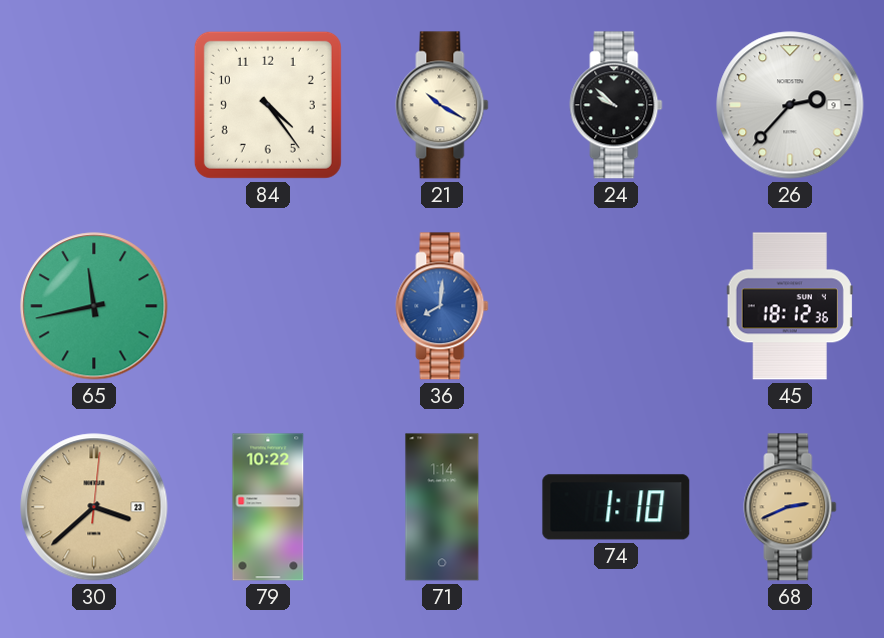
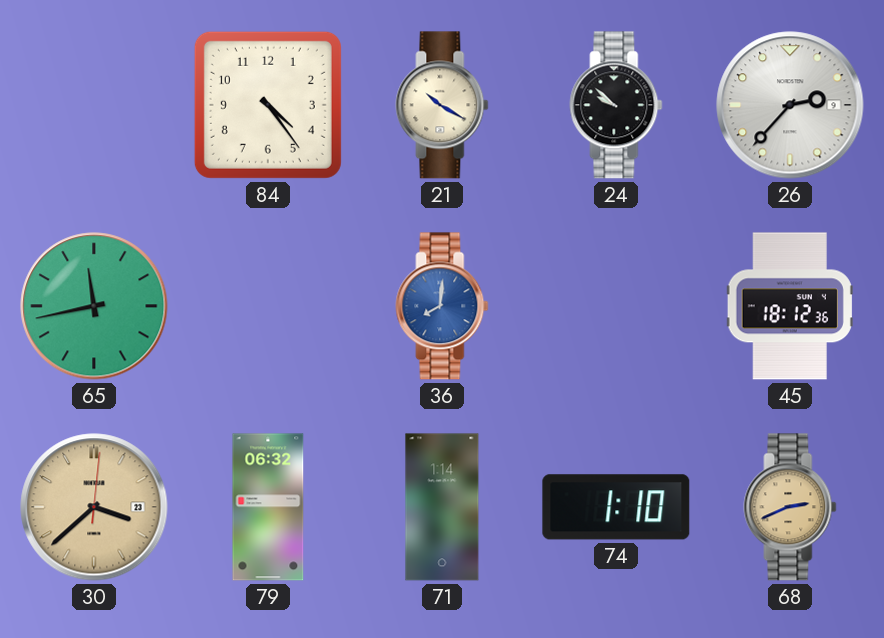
79: 10:22 -> 06:32 (268, 507)
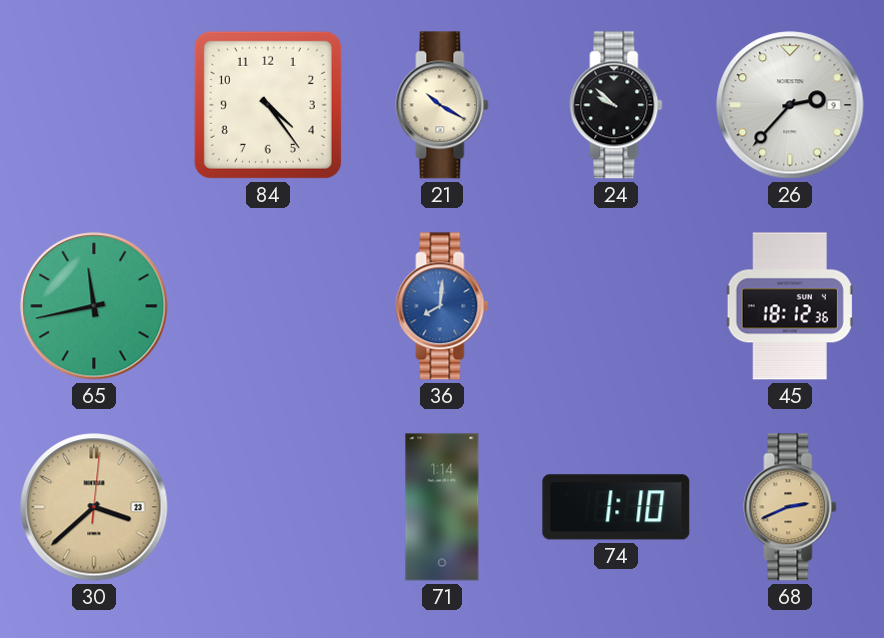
79: 06:32 -> none (268, 507)
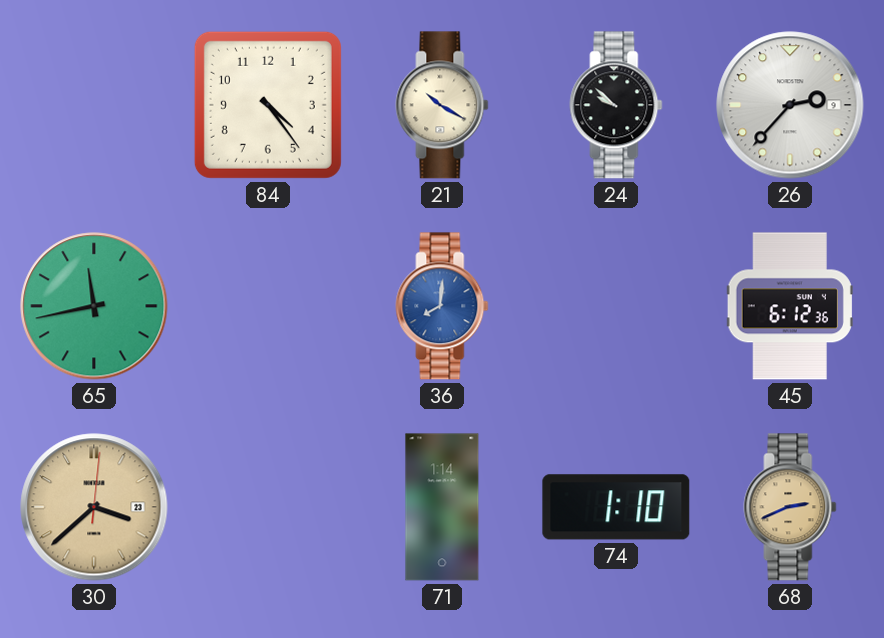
45: 18:12 -> 6:12 (790, 306)
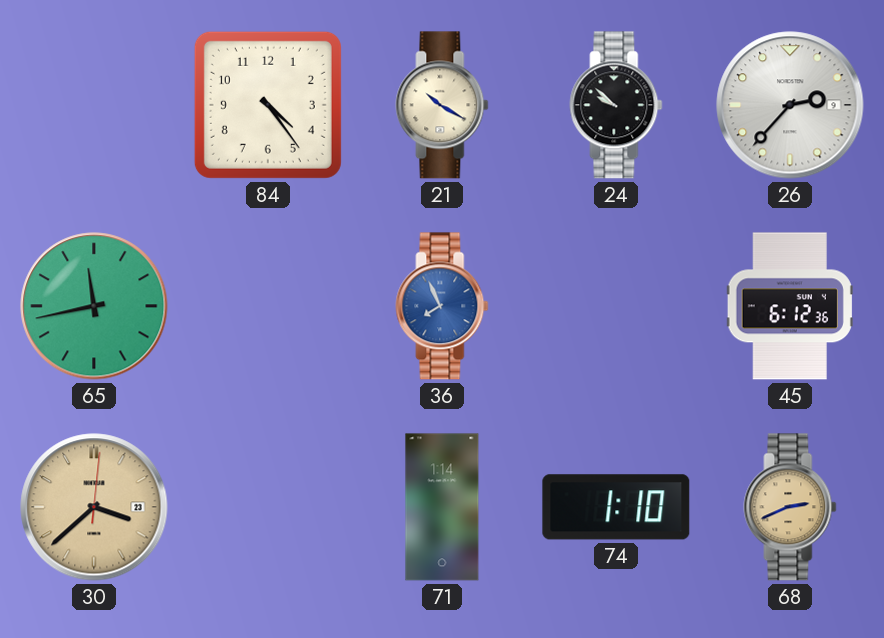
36: 8:01 -> 7:56 (442, 306)
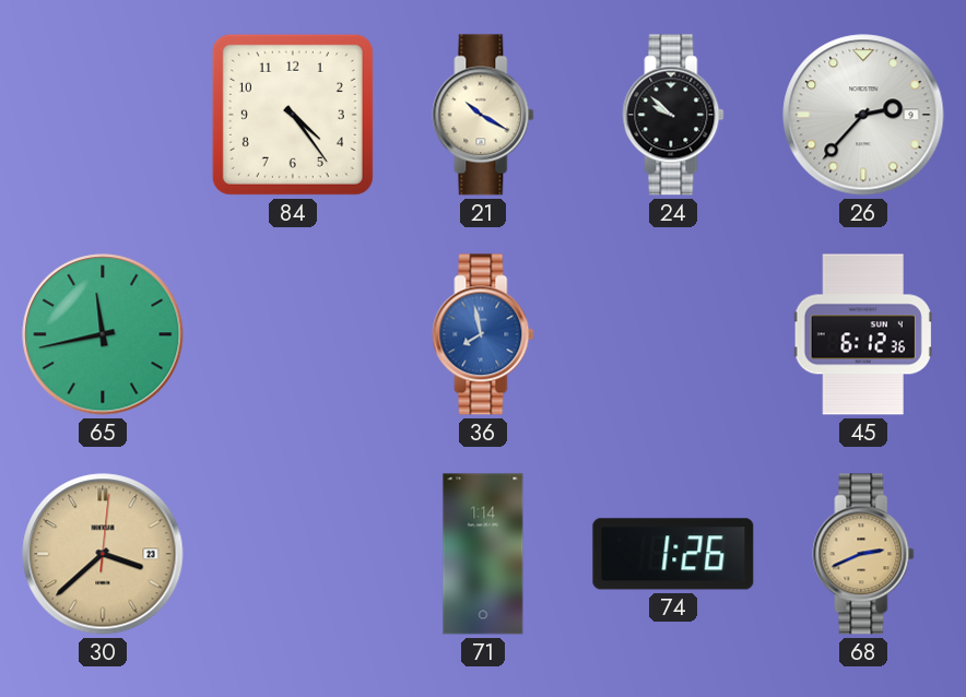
36: 7:56 -> 7:58 (483, 334)
74: 1:10 -> 1:26 (673, 554)
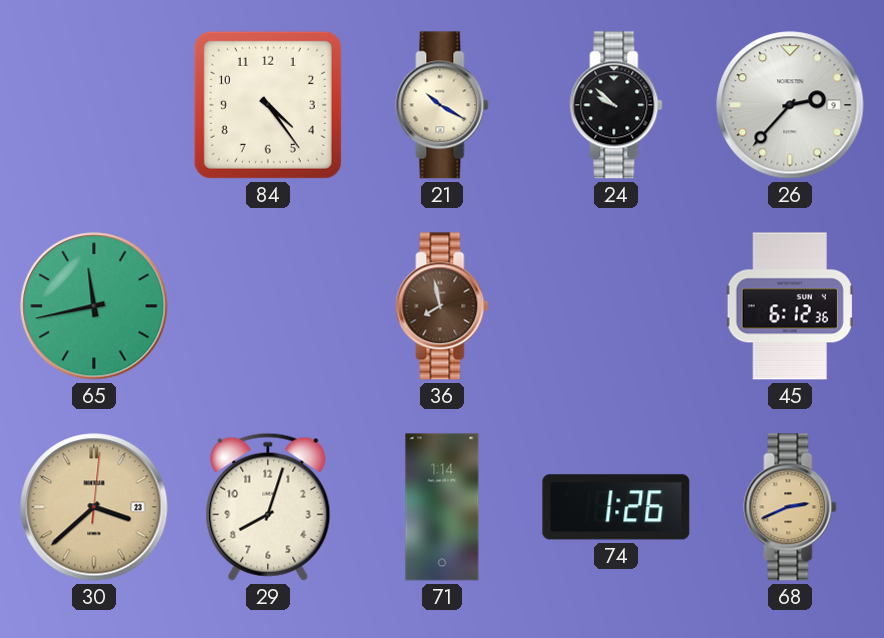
36 dial: blue -> brown (442, 306)
29: none -> 8:03 (268, 507)
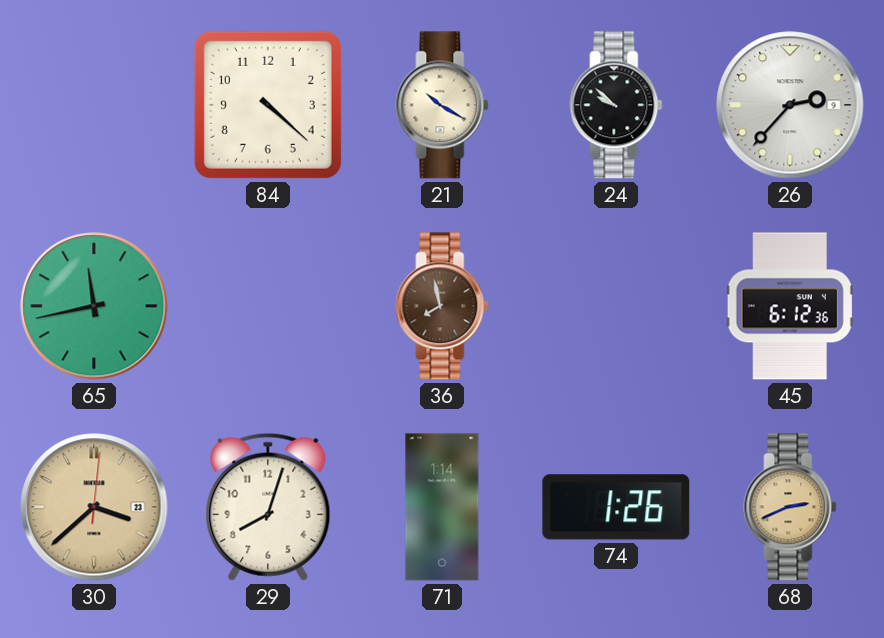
84: 4:24 -> 4:22 (268, 105)
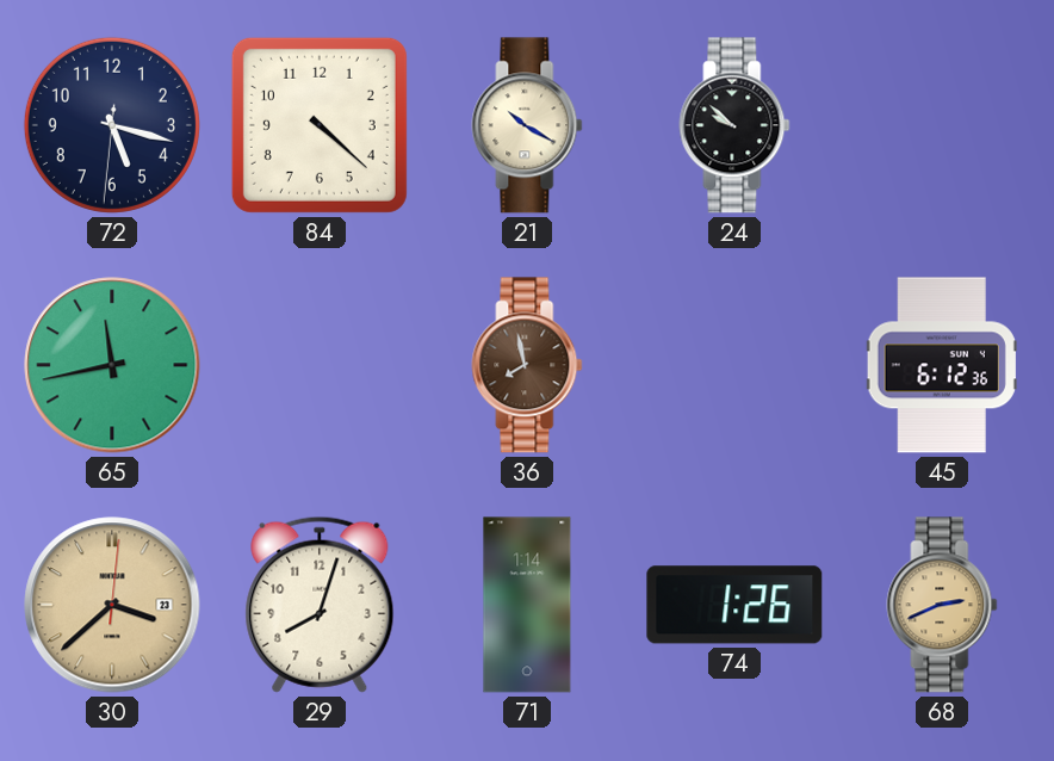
72: none -> 5:17 (112, 125)
26: 2:37 -> none (790, 105)
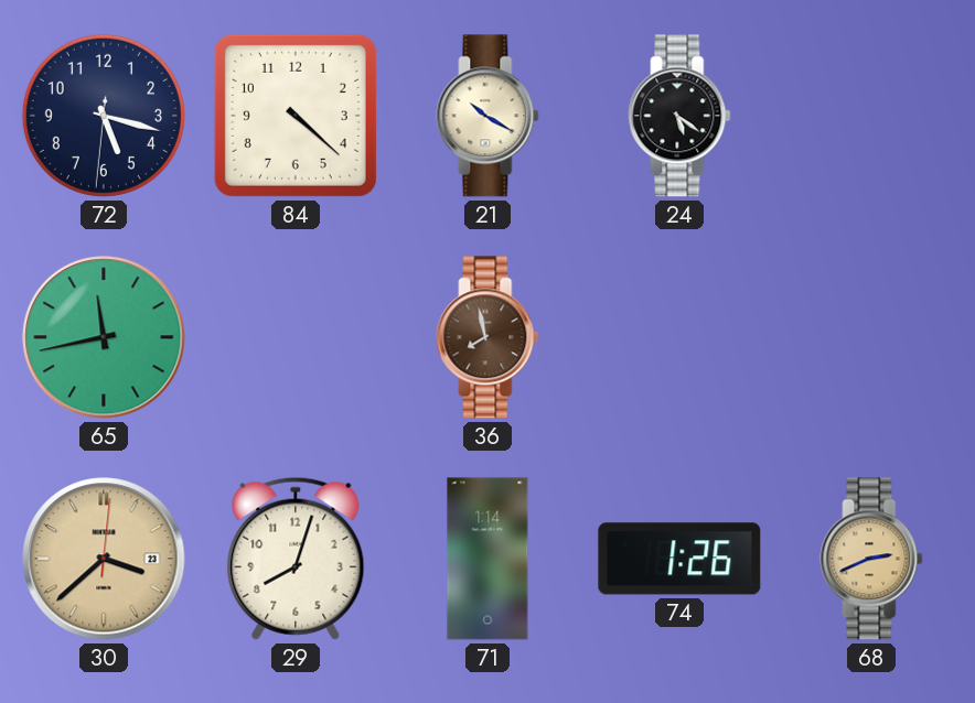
24: 9:52 -> 5:21 (679, 116)
45: 6:12 -> none (942, 365)
